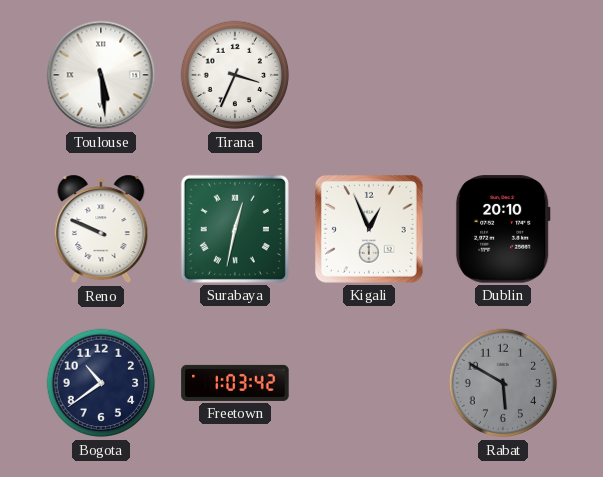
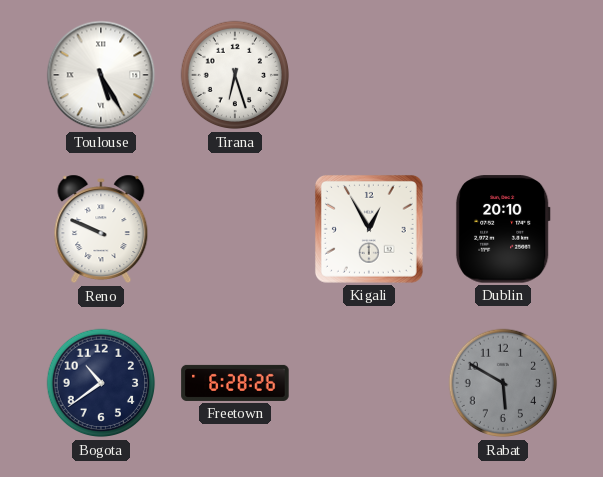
Toulouse: 5:29 -> 5:25 (101, 75)
Tirana: 3:34 -> 6:27 (235, 75)
Surabaya: 12:32 -> none (235, 229)
Kigali: 12:56 -> 12:55 (369, 229)
Freetown: 1:03 -> 6:28 (235, 383)
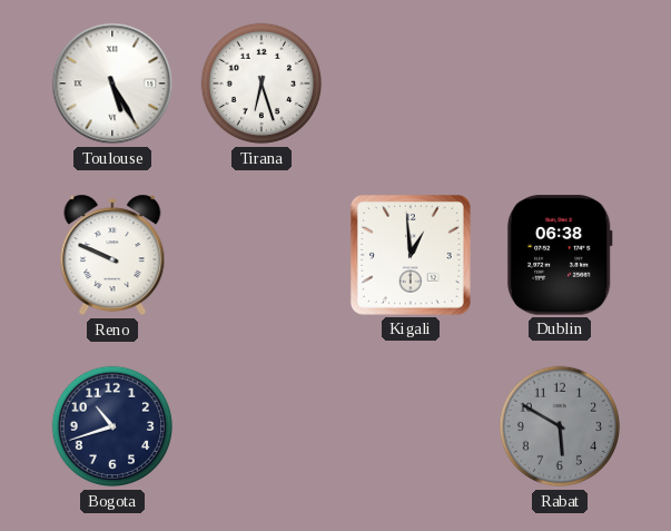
Kigali: 12:55 -> 12:59 (411, 255)
Dublin: 20:10 -> 06:38 (560, 255)
Bogota: 10:39 -> 10:42 (112, 426)
Freetown: 6:28 -> none (235, 383)
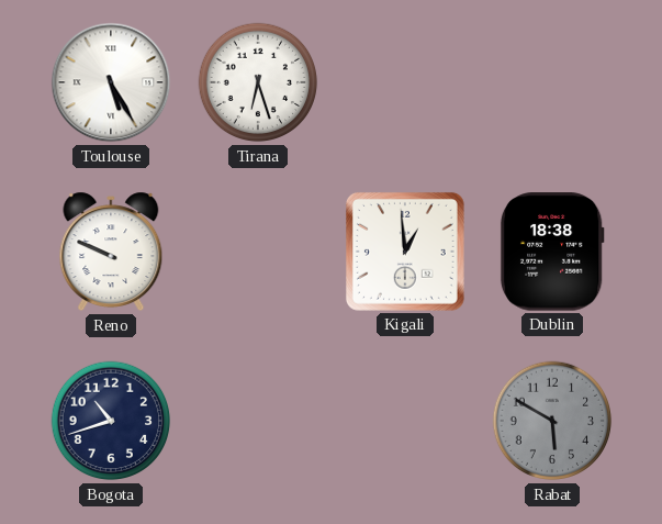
Dublin: 06:38 -> 18:38 (552, 252)
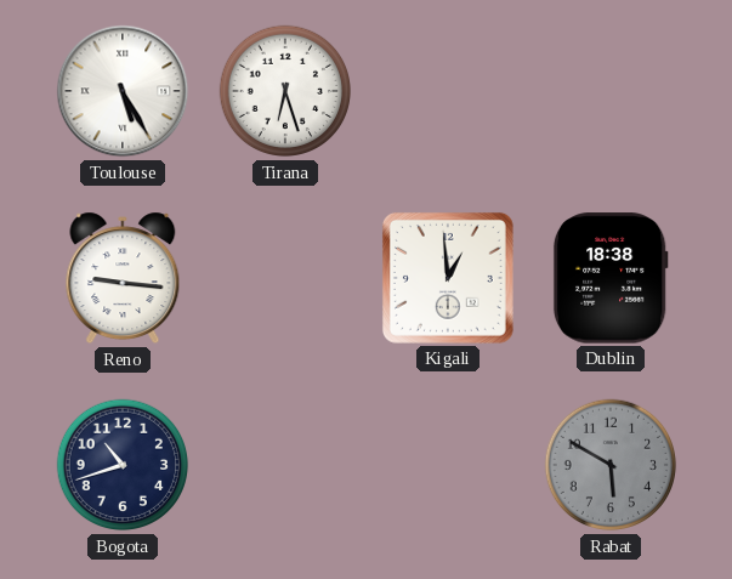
Reno: 9:49 -> 9:16 (123, 278)
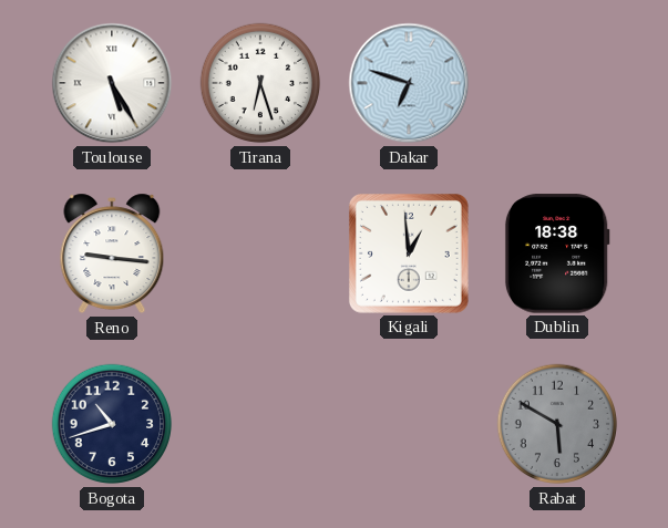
Dakar: none -> 6:48 (409, 83)
